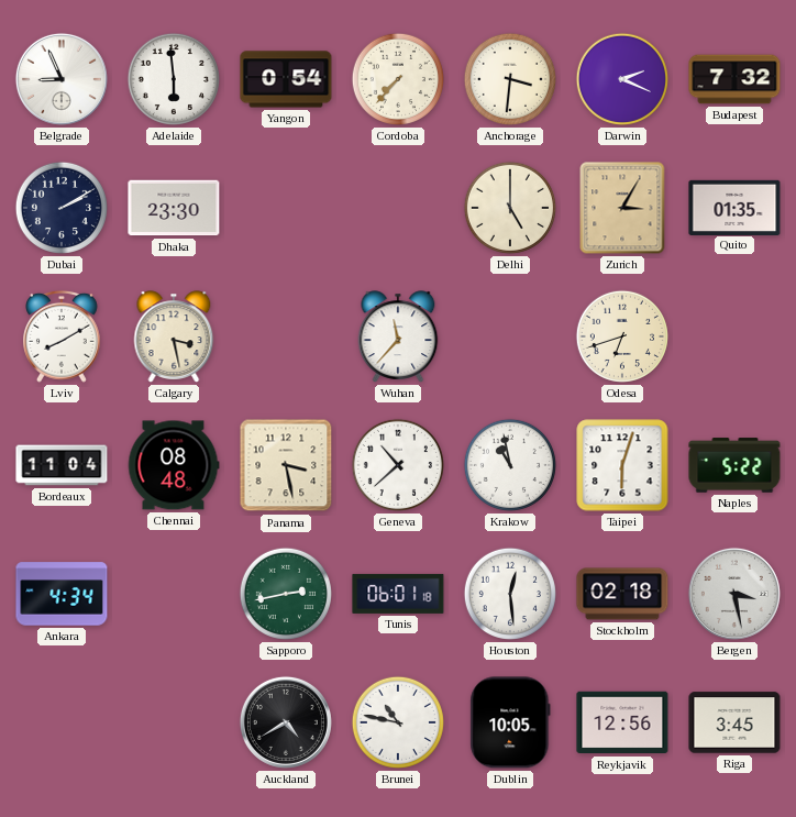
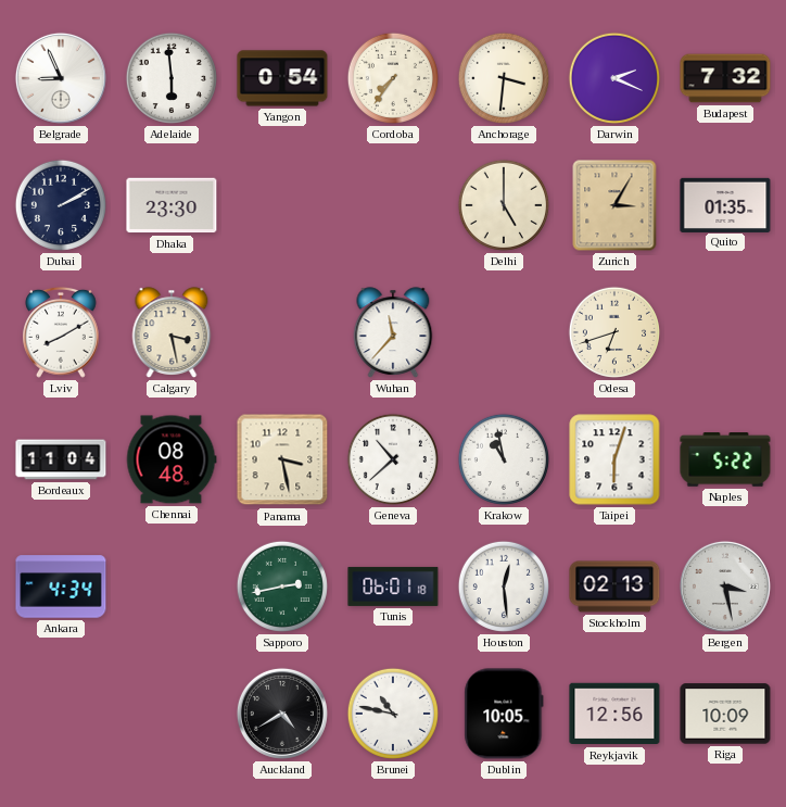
Cordoba: 7:37 -> 7:36 (393, 78)
Stockholm: 02:18 -> 02:13 (614, 587)
Riga: 3:45 -> 10:09 (725, 714)
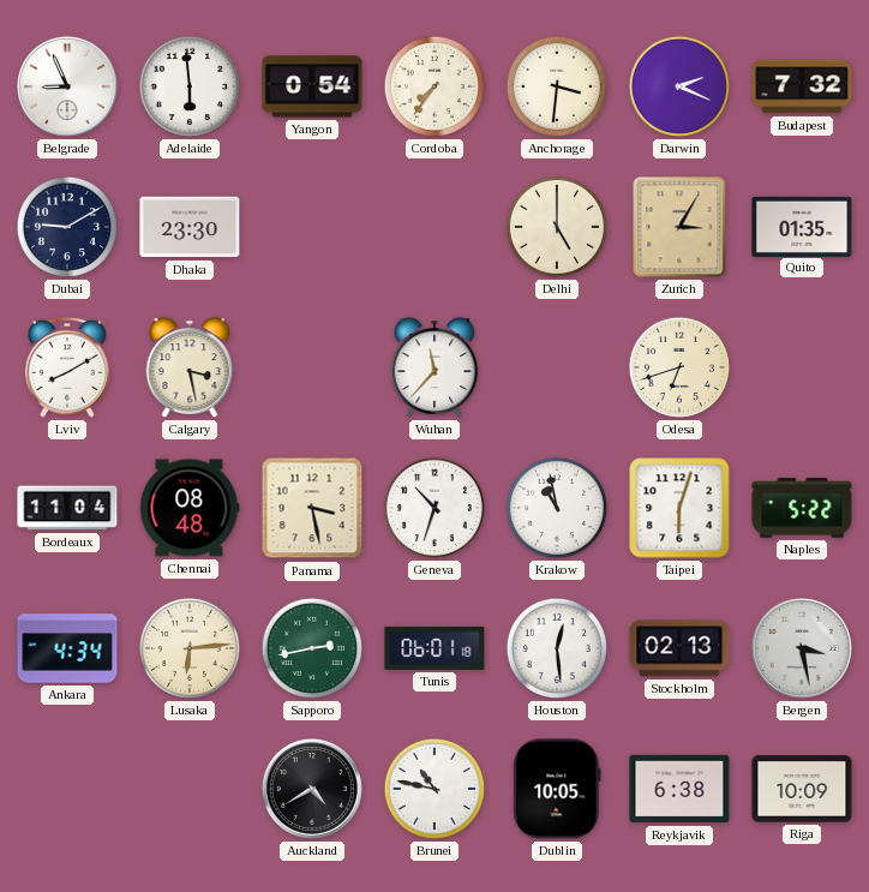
Dubai: 2:10 -> 9:10 (67, 227)
Geneva: 10:38 -> 10:33 (434, 508)
Lusaka: none -> 6:14 (190, 648)
Reykjavik: 12:56 -> 6:38 (679, 789)
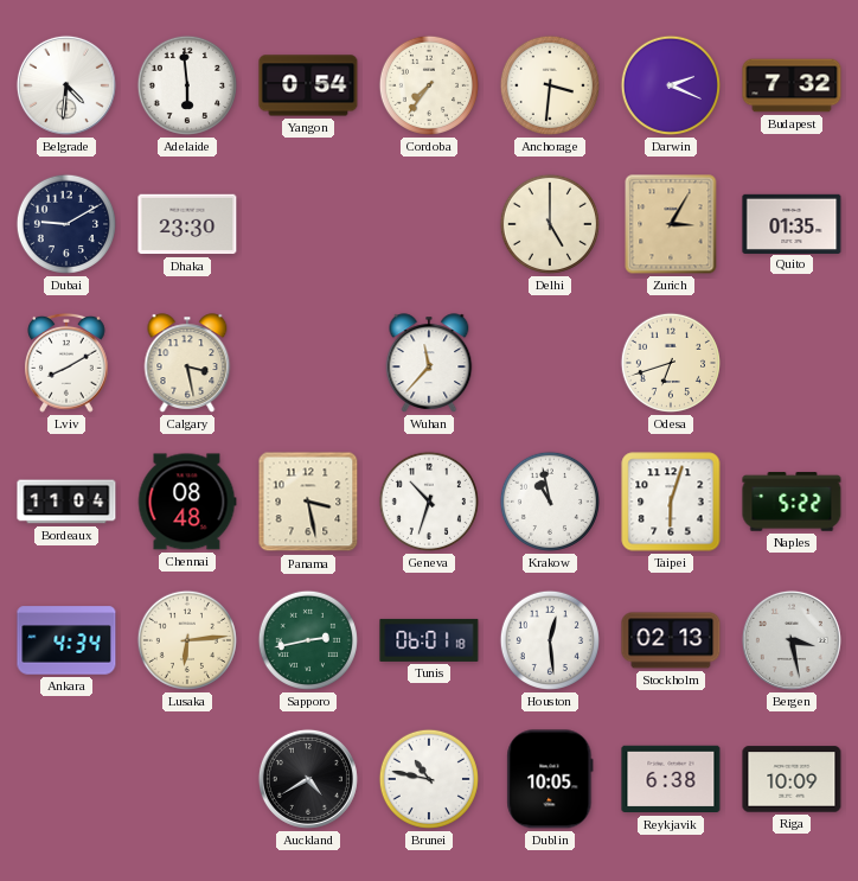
Belgrade: 8:56 -> 4:31 (66, 85)
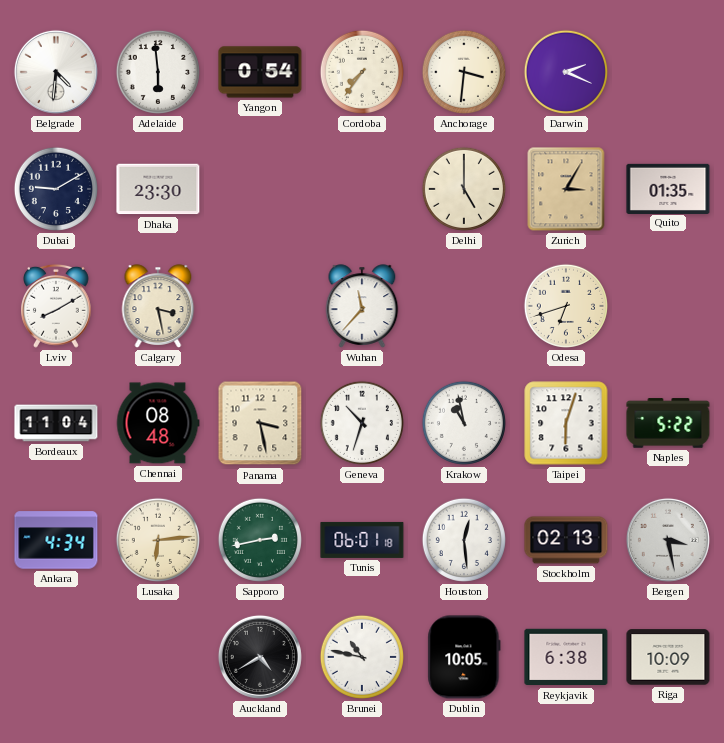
Budapest: 7:32 -> none (792, 85)
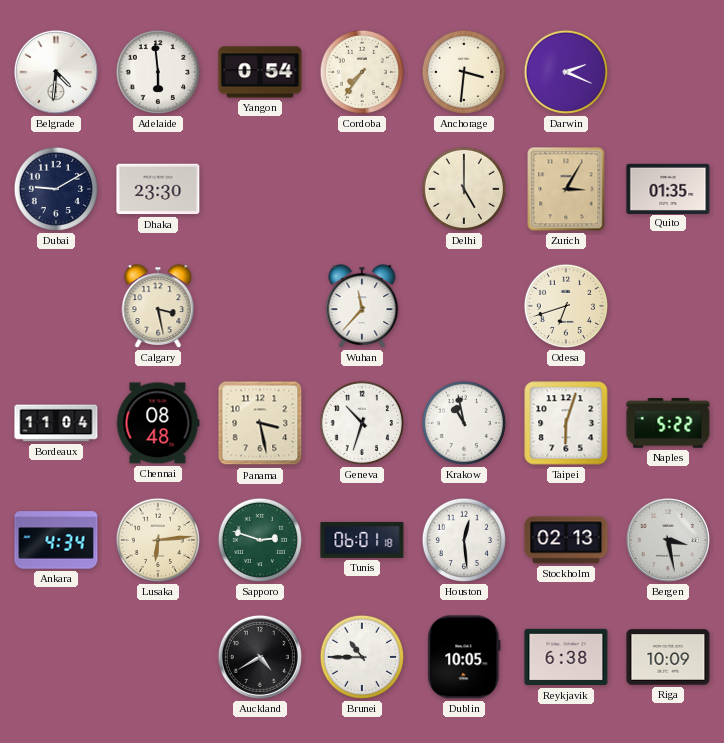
Lviv: 8:10 -> none (57, 306)
Sapporo: 2:43 -> 2:48 (260, 540)
Brunei: 10:47 -> 10:45 (362, 657)
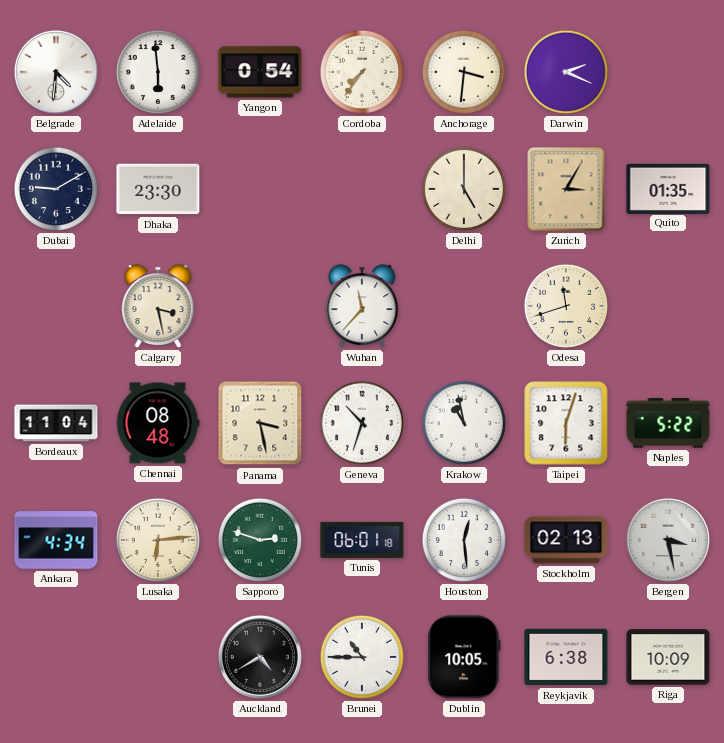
Odesa: 6:42 -> 11:42 (566, 306)
